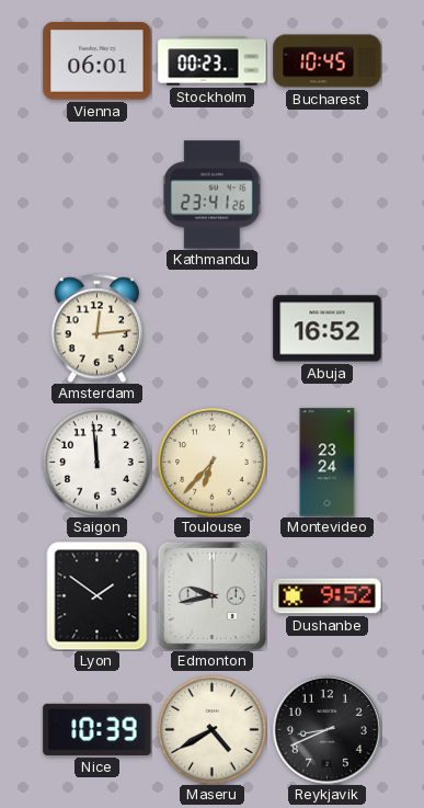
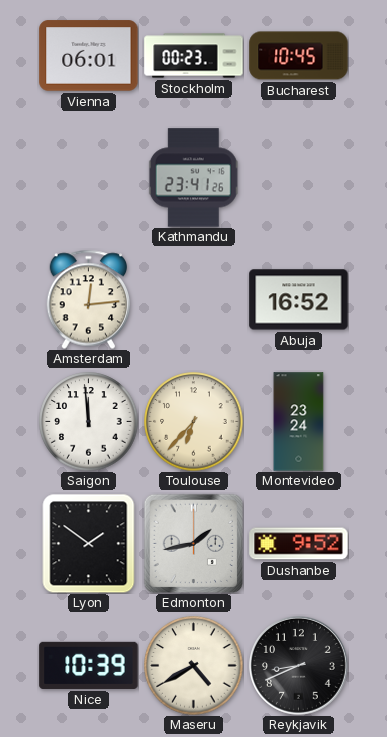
Edmonton: 9:43 -> 1:43 (193, 543)
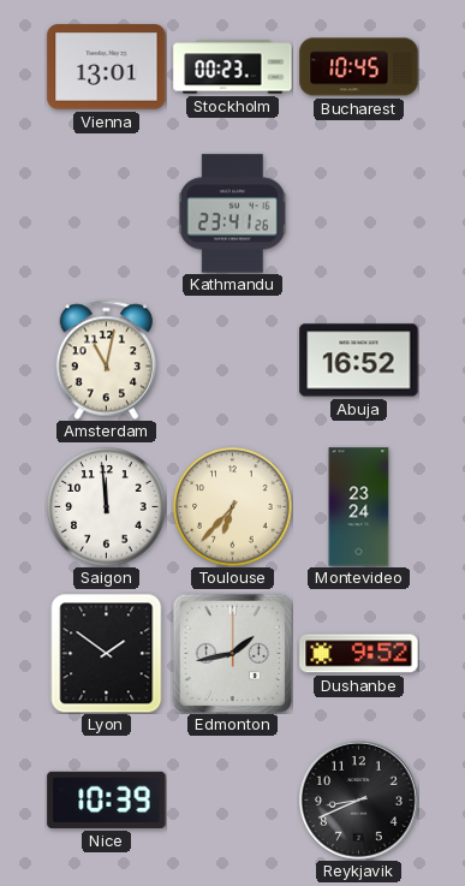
Vienna: 06:01 -> 13:01 (107, 67)
Amsterdam: 12:14 -> 11:02 (107, 359)
Maseru: 4:40 -> none (194, 666)
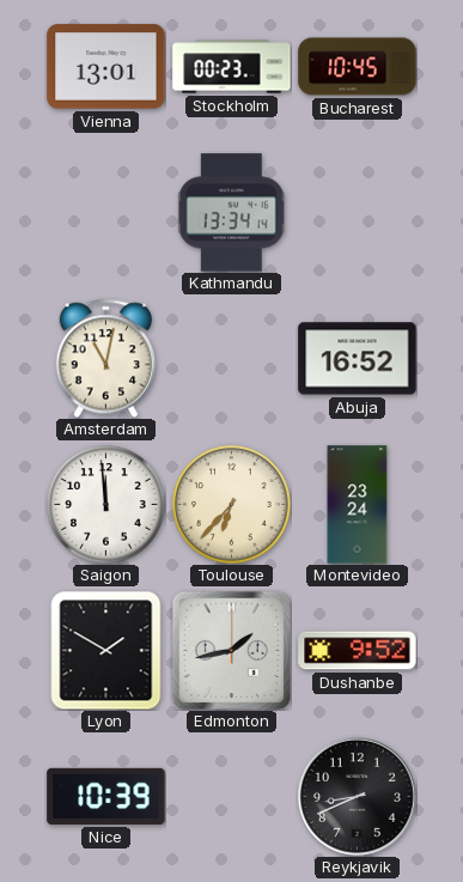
Kathmandu: 23:41 -> 13:34 (231, 213)
Lyon: 1:51 -> 1:50 (106, 650)
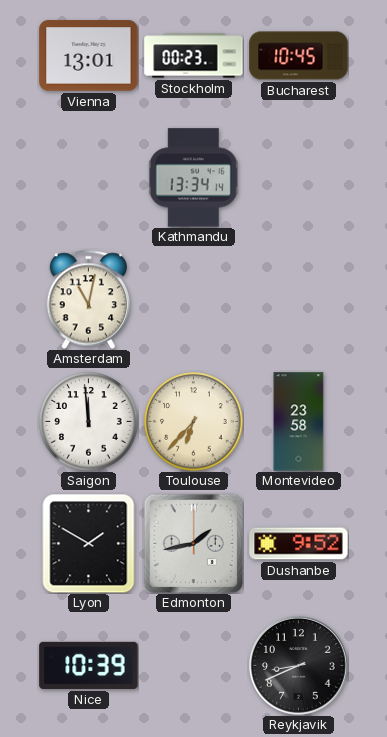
Abuja: 16:52 -> none (358, 359)
Montevideo: 23:24 -> 23:58 (299, 422)
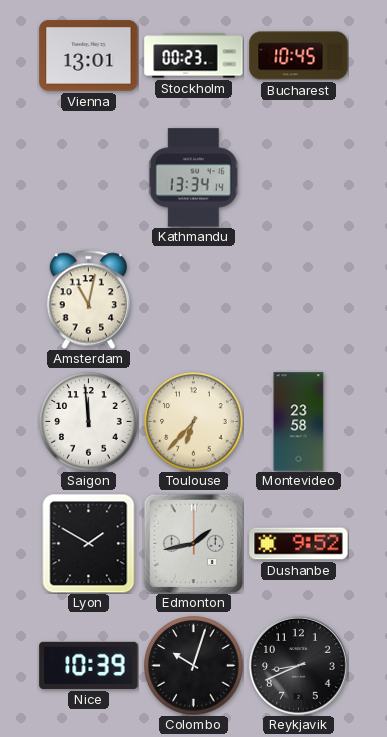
Colombo: none -> 10:03 (194, 666)
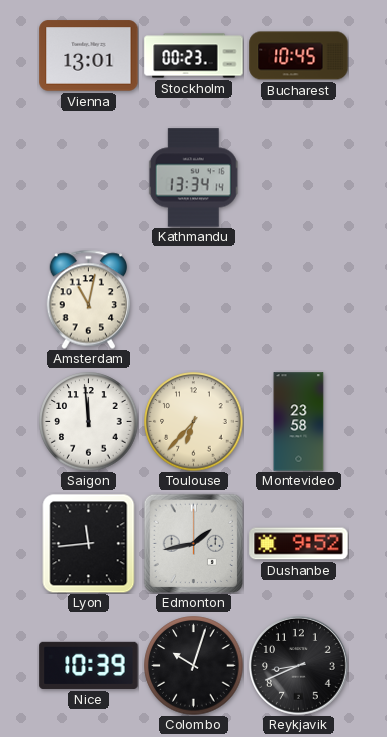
Lyon: 1:50 -> 11:44 (89, 543)
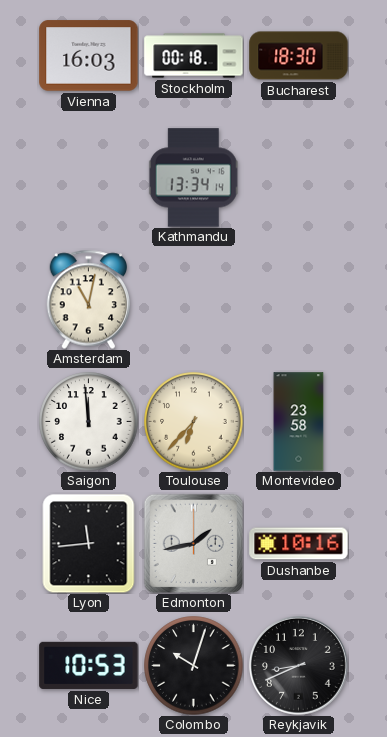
Vienna: 13:01 -> 16:03 (89, 56)
Stockholm: 00:23 -> 00:18 (194, 56)
Bucharest: 10:45 -> 18:30 (299, 56)
Dushanbe: 9:52 -> 10:16 (299, 544)
Nice: 10:39 -> 10:53 (89, 665)
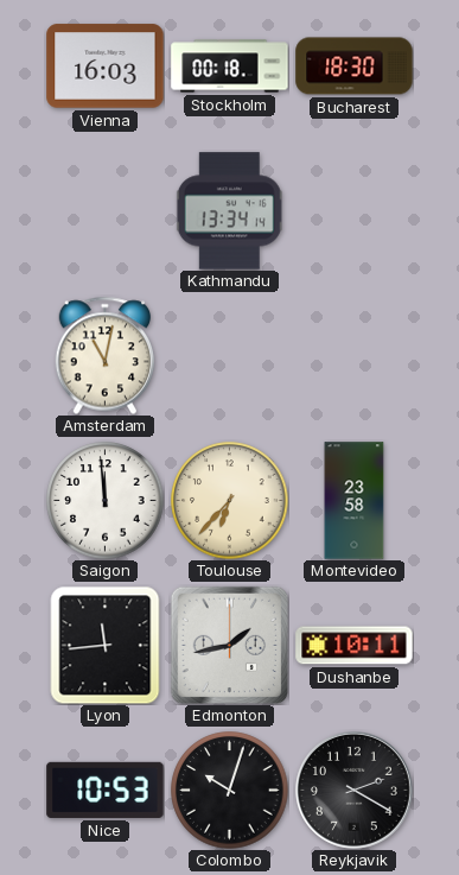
Dushanbe: 10:16 -> 10:11 (355, 646)
Reykjavik: 8:41 -> 2:20 (355, 791)
